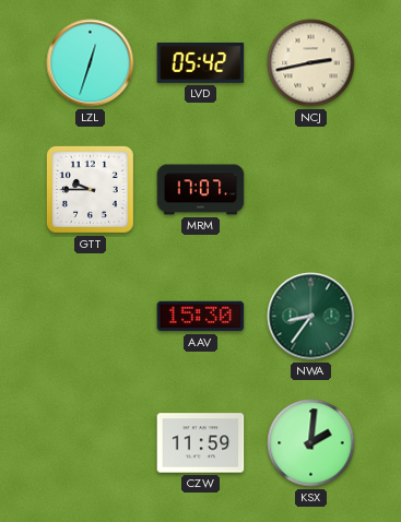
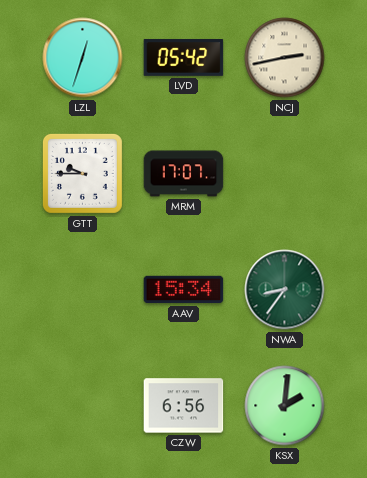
AAV: 15:30 -> 15:34 (184, 290)
CZW: 11:59 -> 6:56 (184, 406)
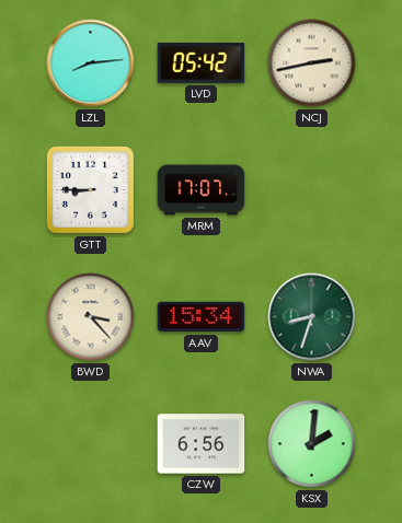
LZL: 12:33 -> 8:14 (91, 63)
GTT: 9:45 -> 8:45 (90, 189)
BWD: none -> 3:23 (91, 317)
NWA: 8:36 -> 8:33 (312, 317)
